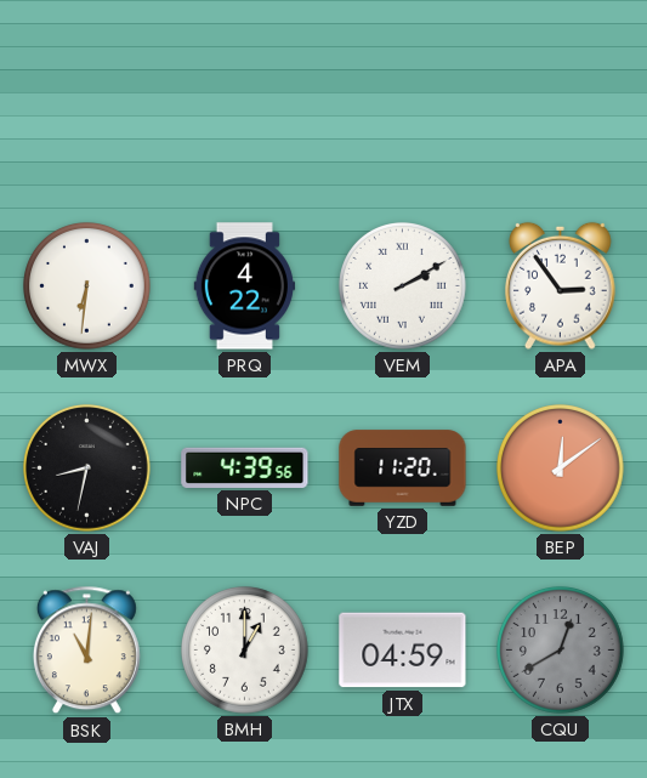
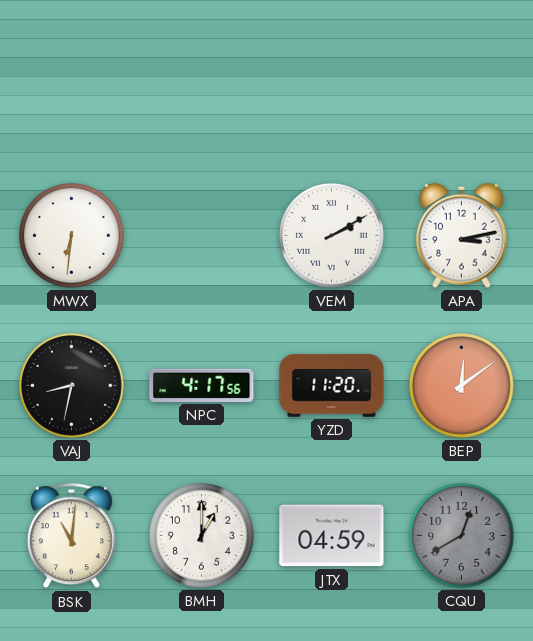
PRQ: 4:22 -> none (245, 286)
APA: 2:54 -> 3:13 (462, 235)
NPC: 4:39 -> 4:17 (202, 385)
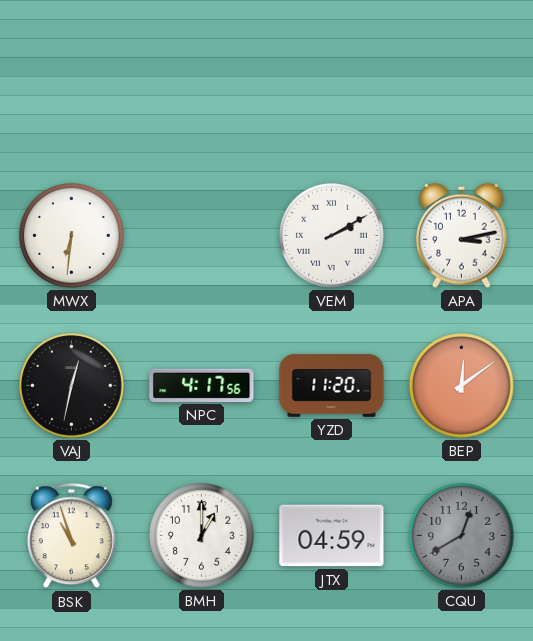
VAJ: 8:32 -> 12:32 (72, 386)
BSK: 11:01 -> 10:57 (71, 536)
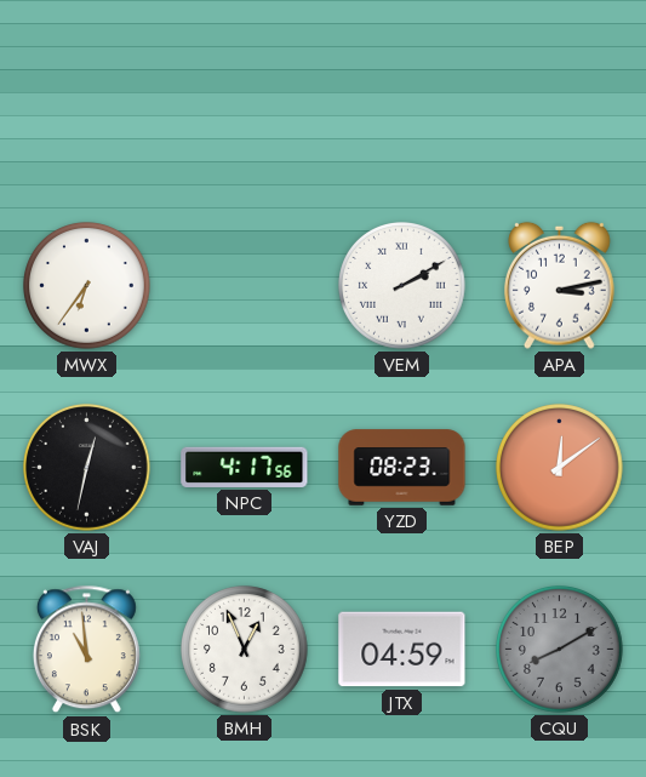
MWX: 6:31 -> 6:36 (87, 286)
YZD: 11:20 -> 08:23 (402, 468)
BSK: 10:57 -> 10:59 (86, 650)
BMH: 1:00 -> 12:56 (245, 650)
CQU: 12:40 -> 8:10 (560, 650)
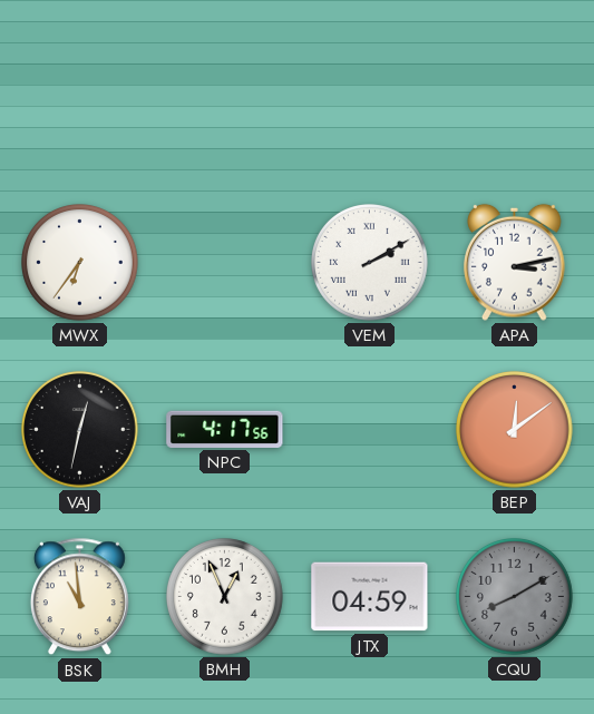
YZD: 08:23 -> none (402, 468)
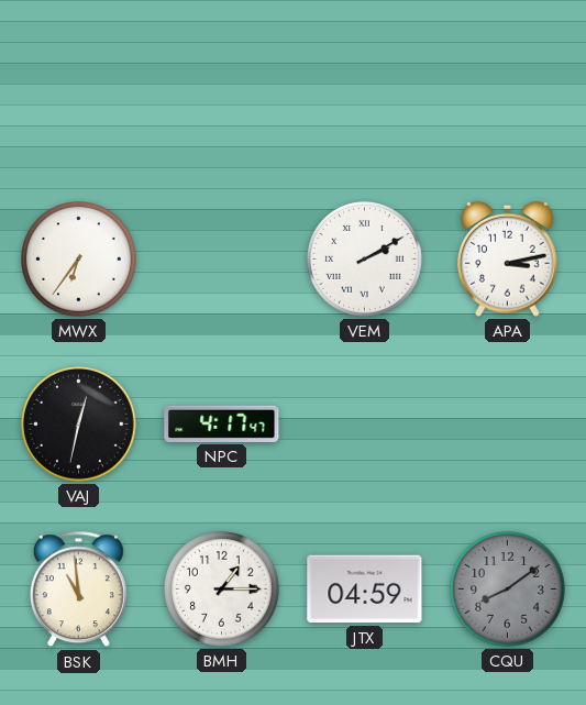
NPC: 4:17:56 -> 4:17:47 (222, 423)
BEP: 12:09 -> none (515, 430)
BMH: 12:56 -> 1:15 (222, 590)
CQU: 8:10 -> 8:09 (508, 590)
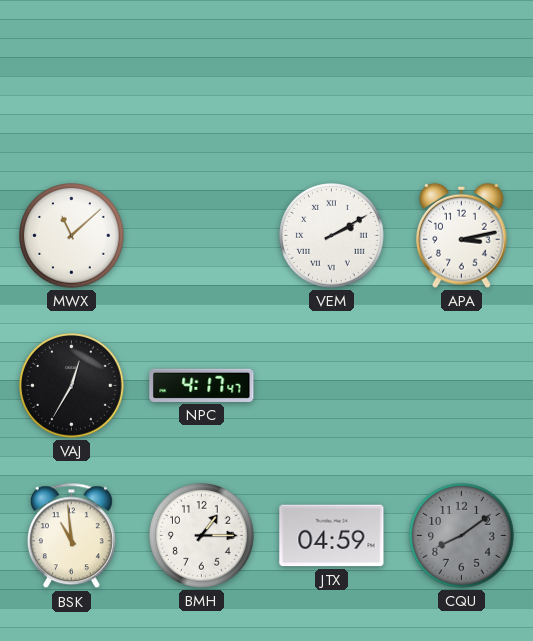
MWX: 6:36 -> 11:08 (72, 236)
VAJ: 12:32 -> 12:35 (72, 386)
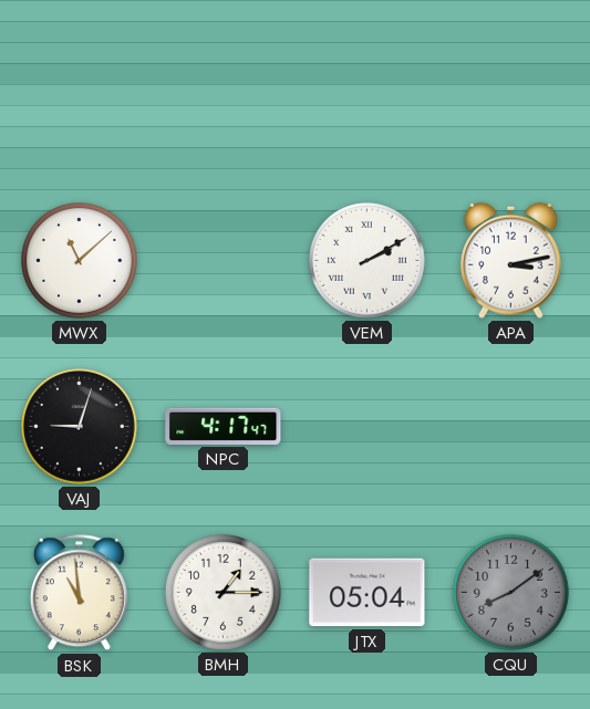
VAJ: 12:35 -> 9:03 (80, 427)
JTX: 04:59 -> 05:04 (368, 593)
